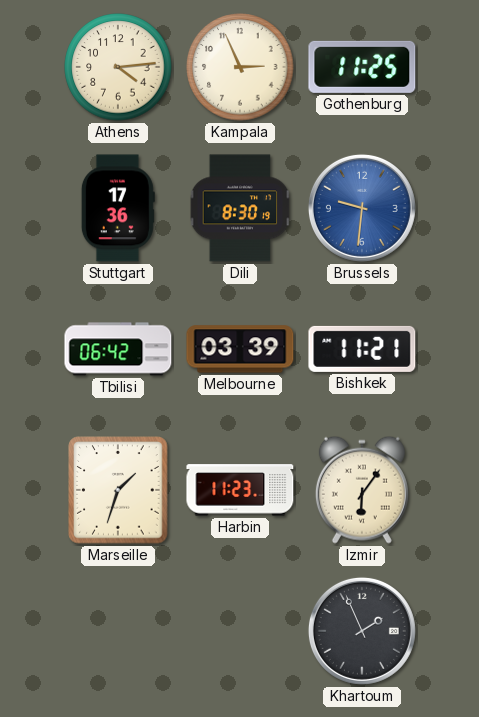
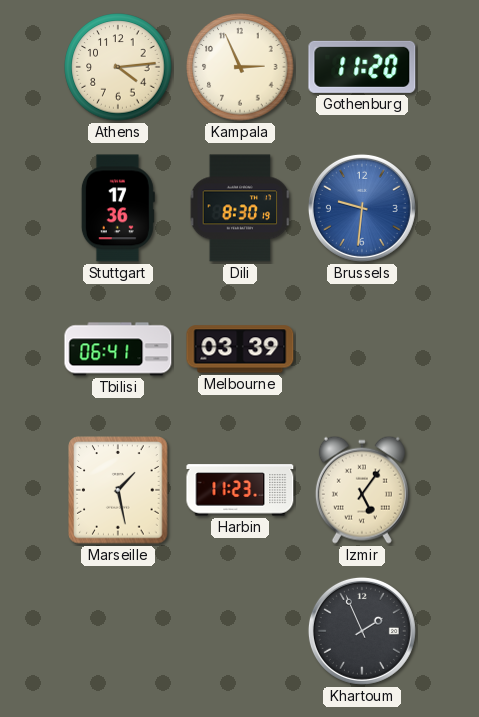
Gothenburg: 11:25 -> 11:20 (362, 67)
Tbilisi: 06:42 -> 06:41 (118, 349)
Bishkek: 11:21 -> none (362, 349)
Marseille: 1:33 -> 1:28 (118, 490)
Izmir: 6:06 -> 5:06 (362, 490)
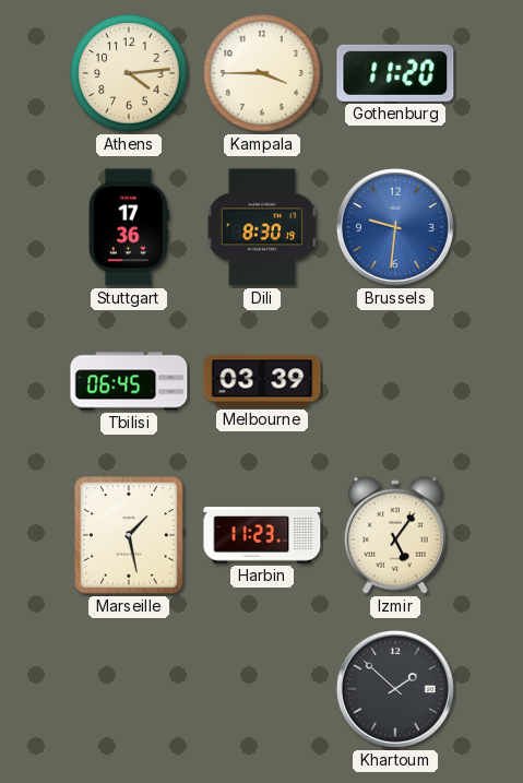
Kampala: 2:56 -> 3:45 (262, 73)
Tbilisi: 06:41 -> 06:45 (129, 381)
Khartoum: 1:56 -> 1:52 (395, 689)
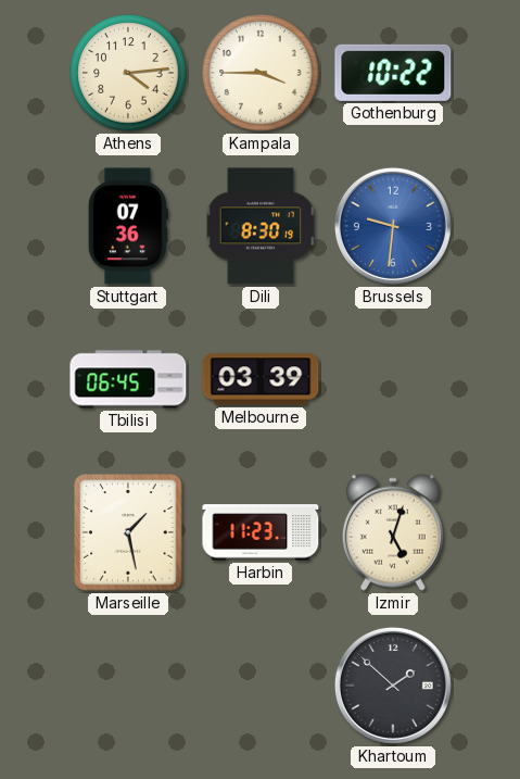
Gothenburg: 11:20 -> 10:22 (393, 73)
Stuttgart: 17:36 -> 07:36 (128, 226)
Izmir: 5:06 -> 5:03 (393, 532)
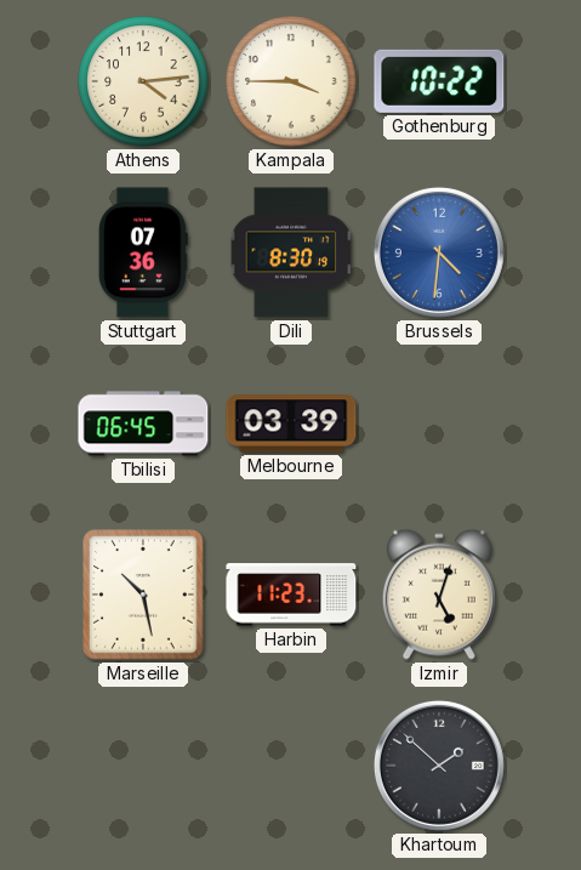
Brussels: 9:31 -> 4:31 (439, 252)
Marseille: 1:28 -> 10:28 (143, 595)
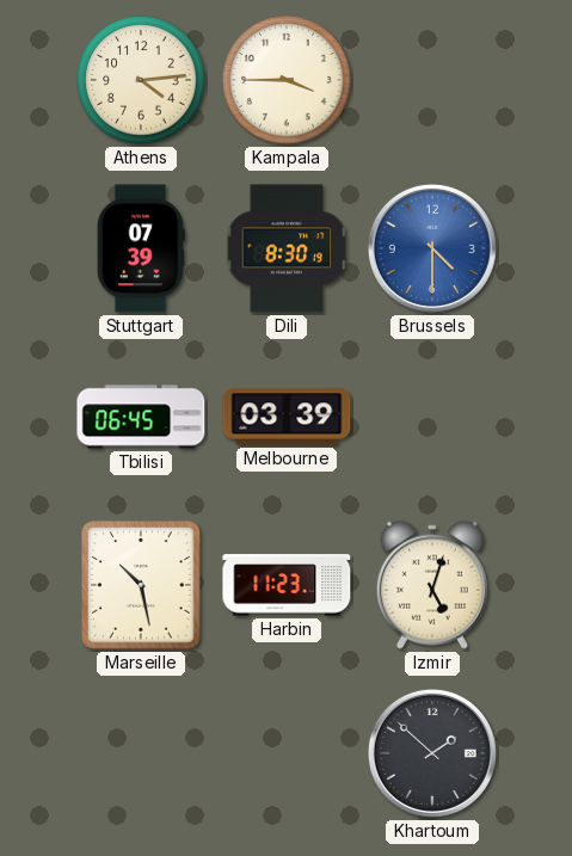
Gothenburg: 10:22 -> none (439, 81)
Stuttgart: 07:36 -> 07:39 (141, 248)
Brussels: 4:31 -> 4:30 (432, 248)
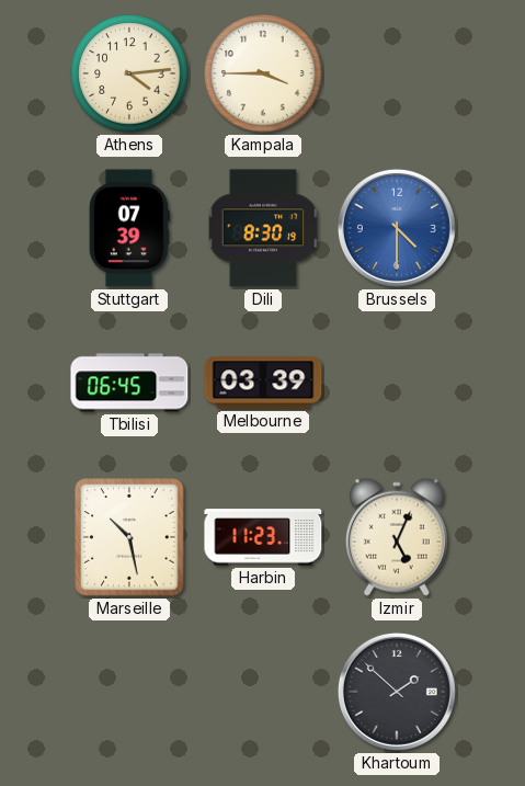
Izmir: 5:03 -> 5:04 (397, 537)
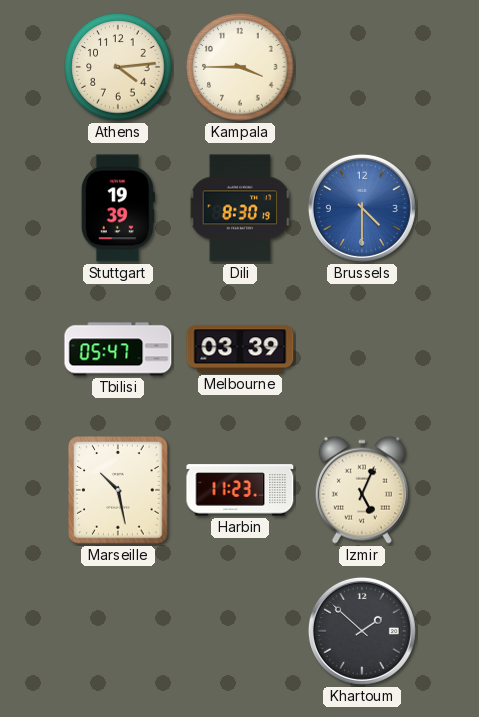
Stuttgart: 07:39 -> 19:39 (118, 208)
Tbilisi: 06:45 -> 05:47 (118, 349)
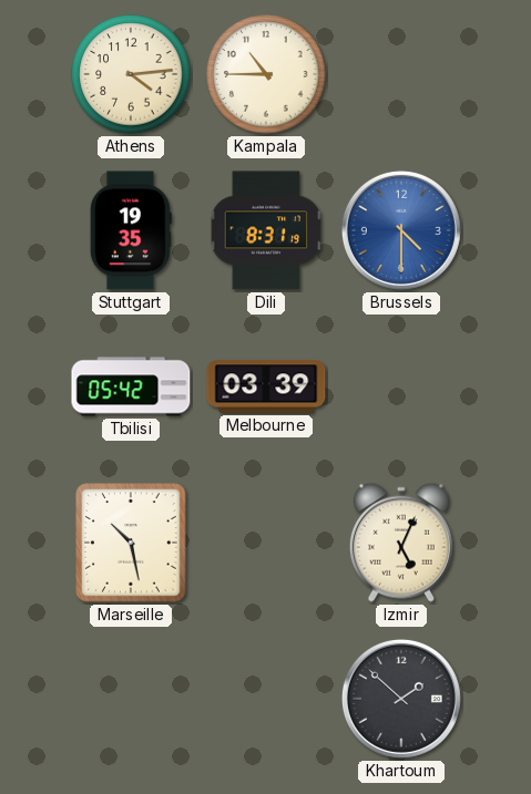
Kampala: 3:45 -> 10:45 (266, 74)
Stuttgart: 19:39 -> 19:35 (131, 230)
Dili: 8:30 -> 8:31 (266, 230)
Tbilisi: 05:47 -> 05:42 (131, 386)
Harbin: 11:23 -> none (240, 490)
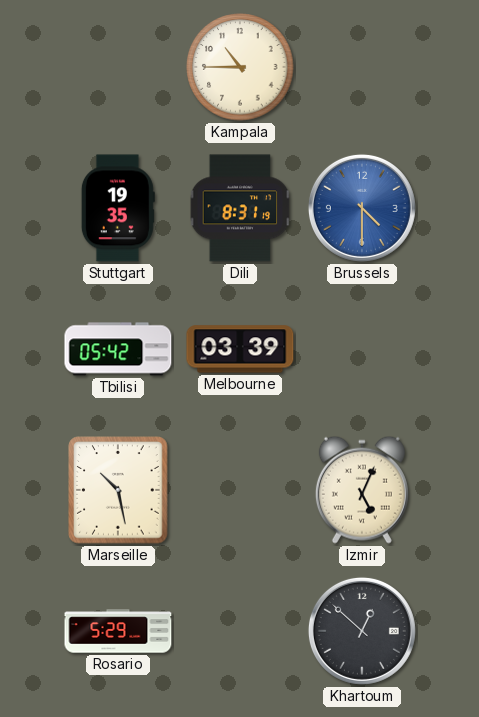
Athens: 4:14 -> none (131, 74)
Rosario: none -> 5:29 (118, 631)
Khartoum: 1:52 -> 12:52 (362, 631)
